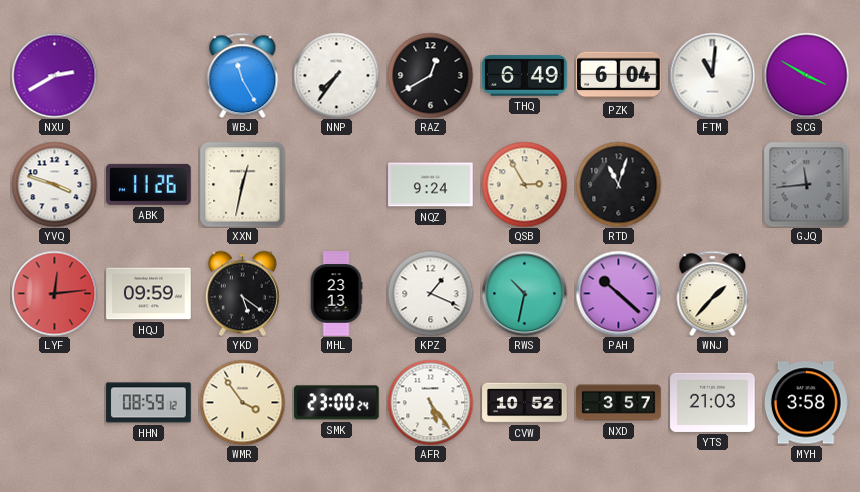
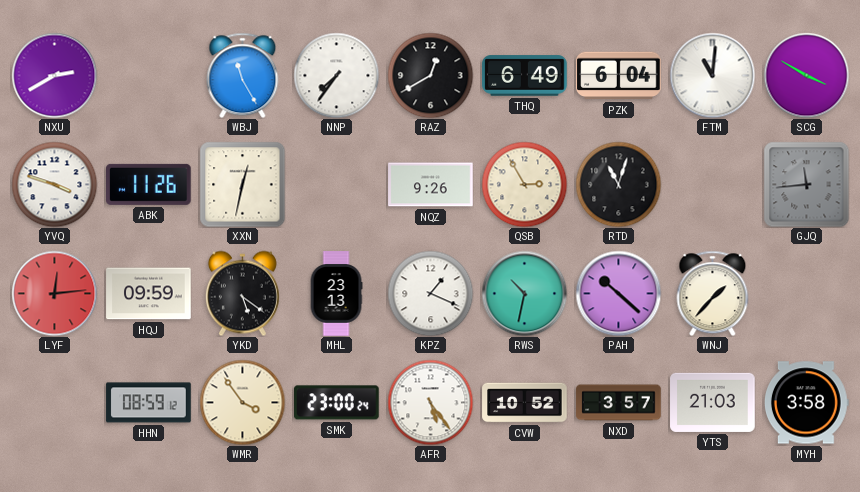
NQZ: 9:24 -> 9:26 (431, 185)
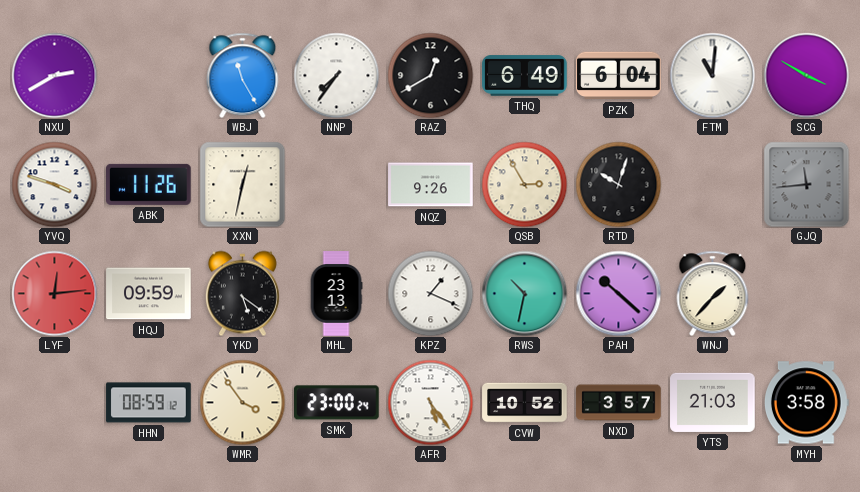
RTD: 11:03 -> 10:03 (618, 184)
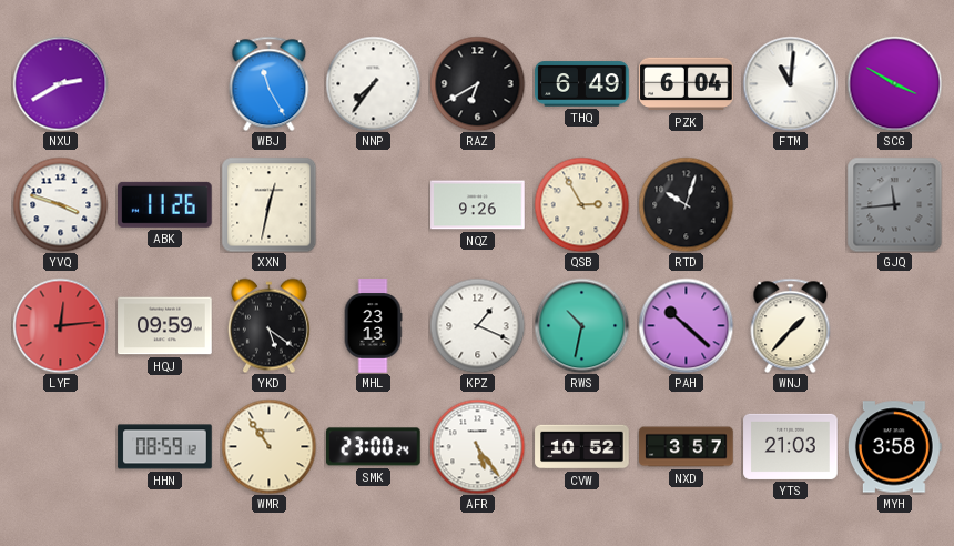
RAZ: 12:40 -> 6:40 (477, 83)
WMR: 3:54 -> 10:54 (268, 446)
